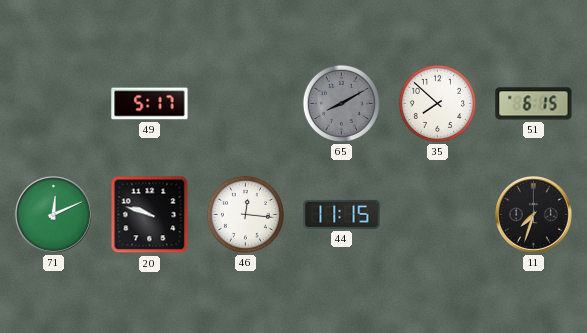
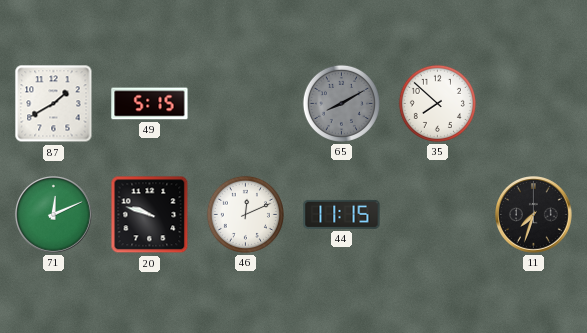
87: none -> 1:40 (54, 104)
49: 5:17 -> 5:15 (150, 104)
51: 6:15 -> none (534, 104)
46: 12:16 -> 12:11 (245, 214)
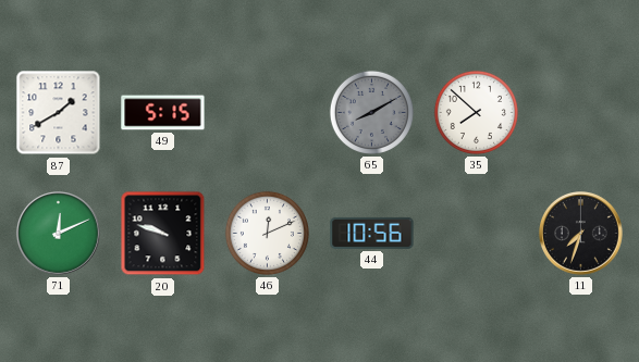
44: 11:15 -> 10:56 (372, 233)
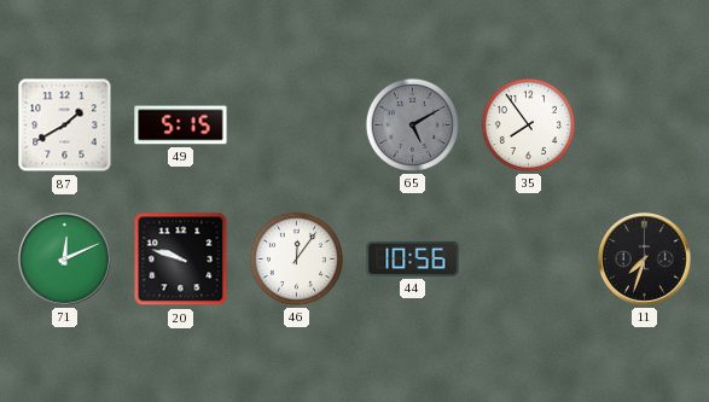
65: 8:10 -> 5:10 (412, 124)
35: 7:52 -> 7:54 (528, 124)
46: 12:11 -> 12:06 (296, 258)
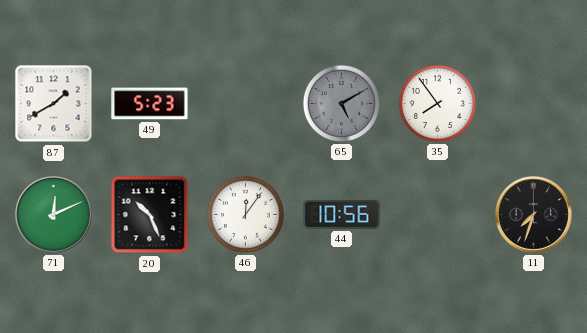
49: 5:15 -> 5:23 (150, 104)
20: 9:48 -> 10:26 (150, 215)
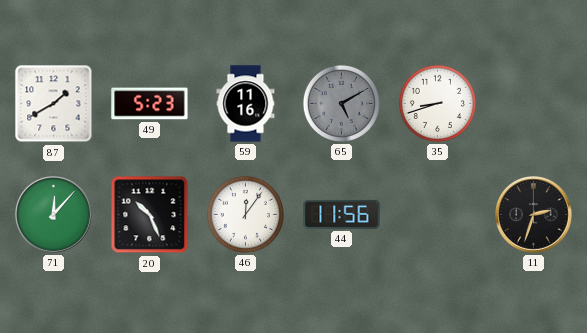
59: none -> 11:16 (246, 104)
35: 7:54 -> 8:42 (437, 103)
71: 12:11 -> 12:07 (54, 215)
44: 10:56 -> 11:56 (342, 214)
11: 7:33 -> 2:33 (534, 215)
